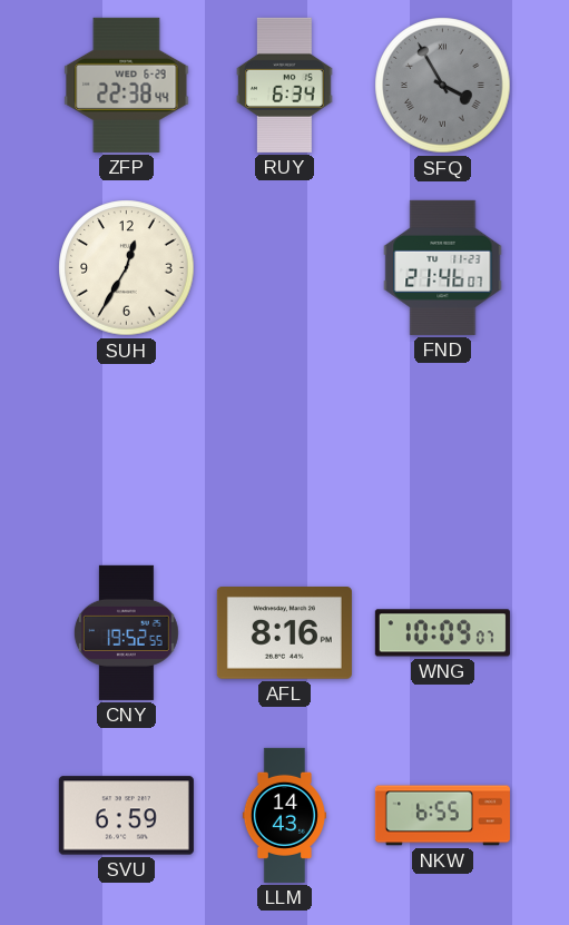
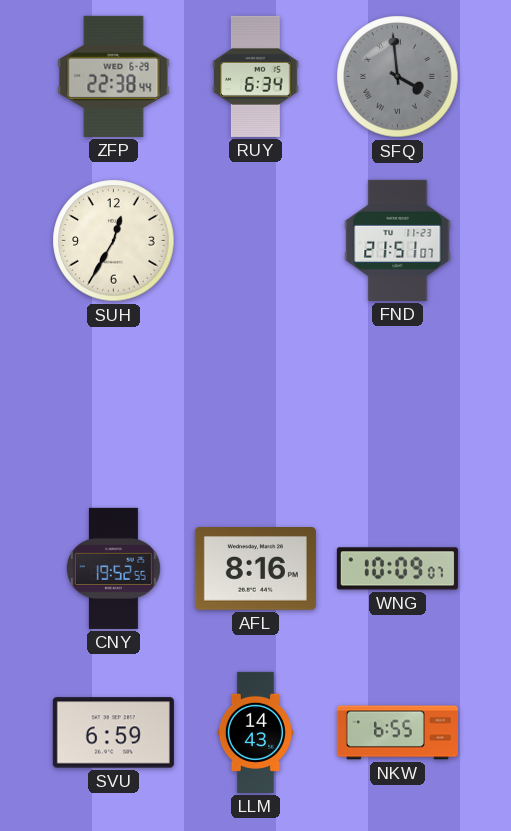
SFQ: 3:55 -> 3:59 (398, 77)
FND: 21:46 -> 21:51 (398, 240)
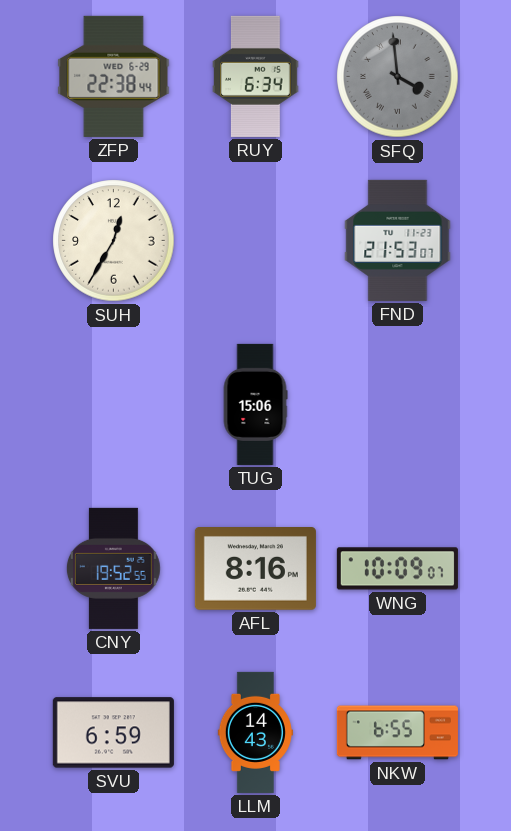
FND: 21:51 -> 21:53 (398, 240)
TUG: none -> 15:06 (255, 404)
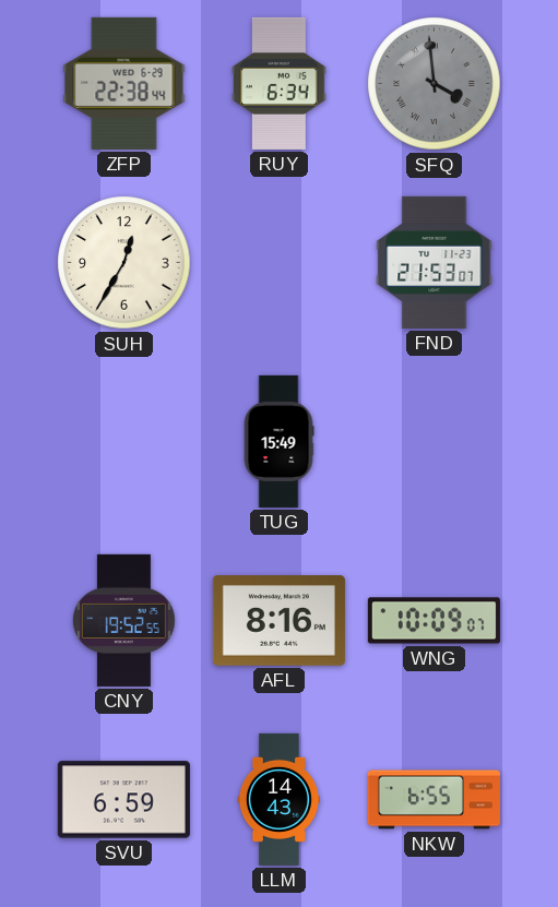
TUG: 15:06 -> 15:49 (278, 441)
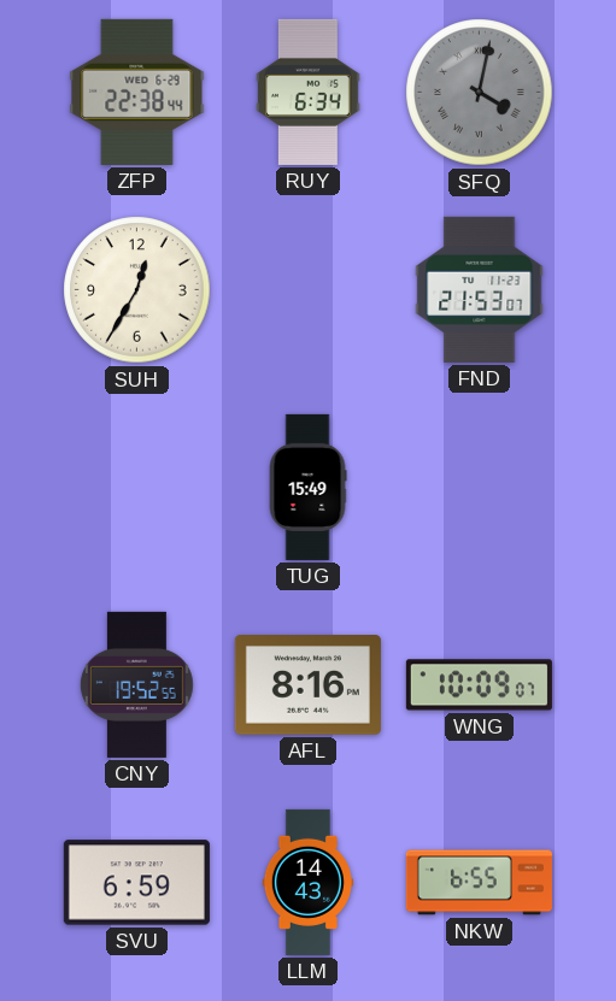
SFQ: 3:59 -> 4:02 (480, 93)
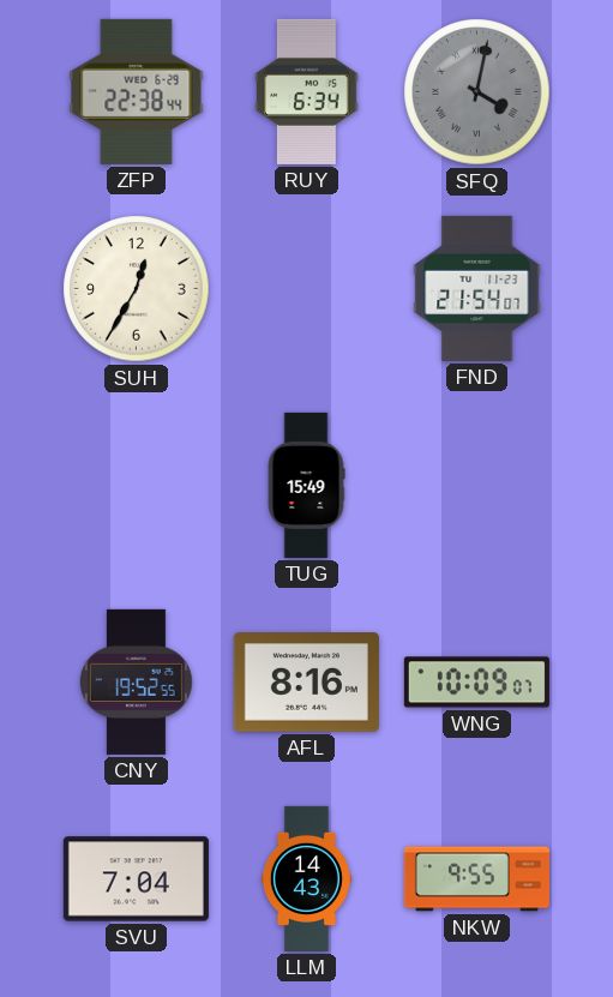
FND: 21:53 -> 21:54 (477, 288)
SVU: 6:59 -> 7:04 (136, 879)
NKW: 6:55 -> 9:55 (476, 879)
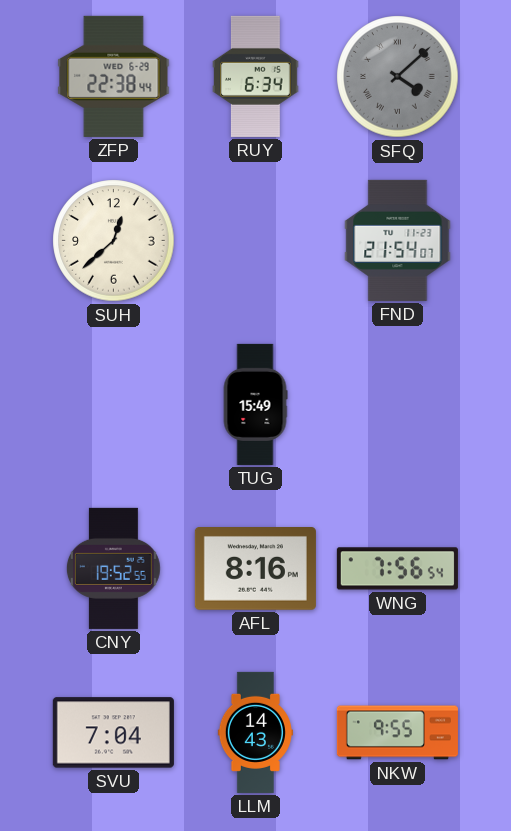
SFQ: 4:02 -> 4:08 (398, 77)
SUH: 12:35 -> 12:38 (114, 241)
WNG: 10:09 -> 7:56 (397, 569)
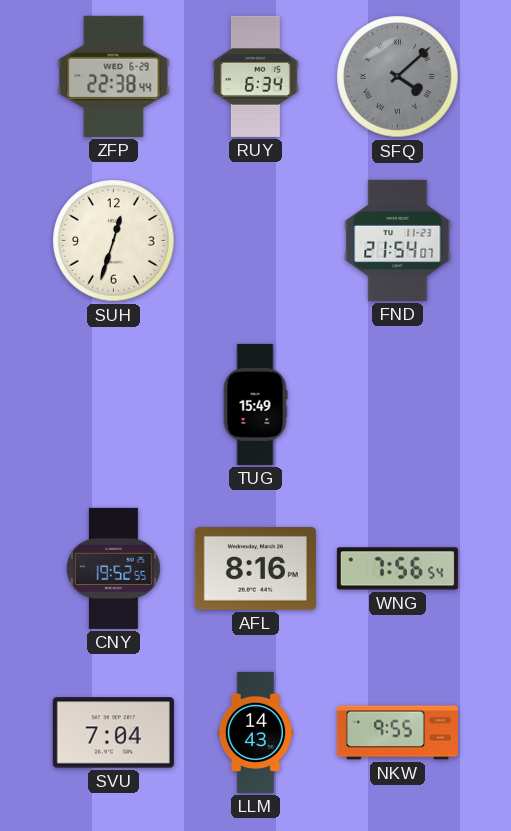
SUH: 12:38 -> 12:33 (114, 241)
